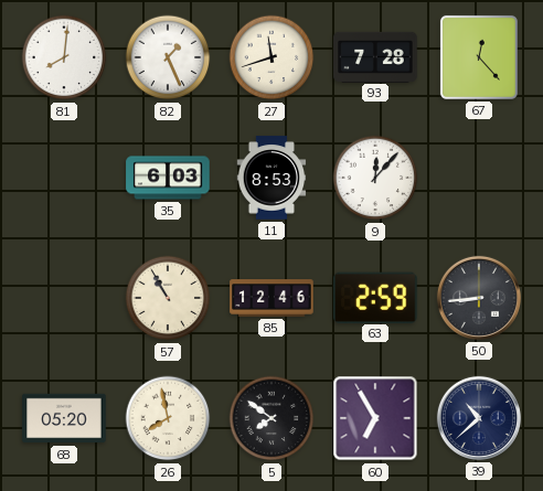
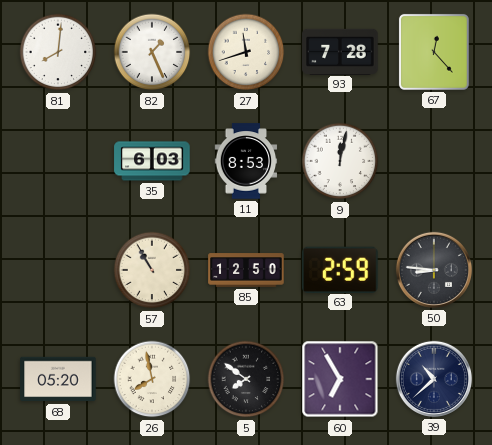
9: 12:07 -> 12:02 (340, 161)
85: 12:46 -> 12:50 (246, 270)
50: 8:44 -> 8:46 (434, 270)
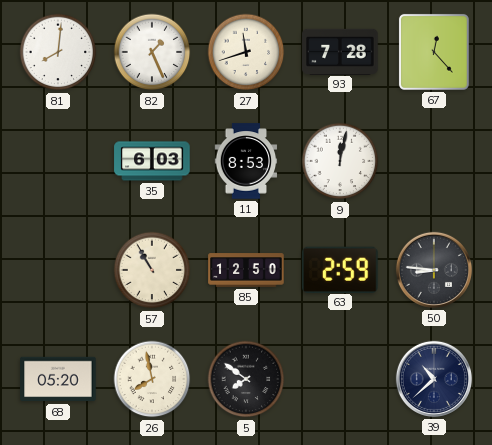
60: 6:55 -> none (340, 379)
